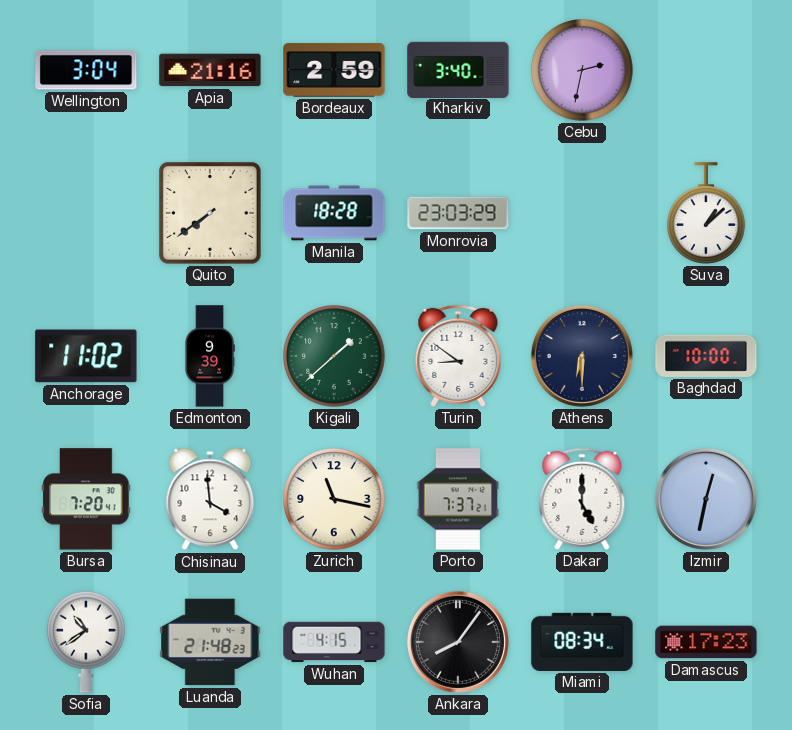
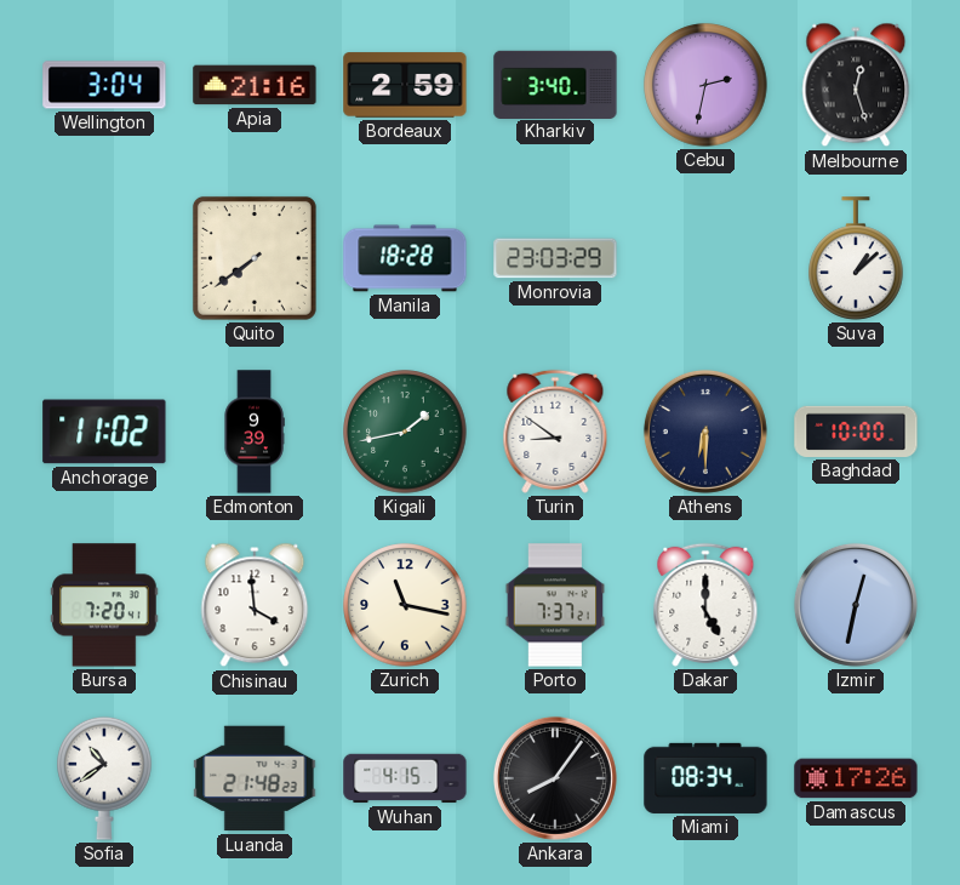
Melbourne: none -> 12:27 (856, 85)
Kigali: 1:38 -> 1:43 (405, 432)
Damascus: 17:23 -> 17:26 (856, 778)
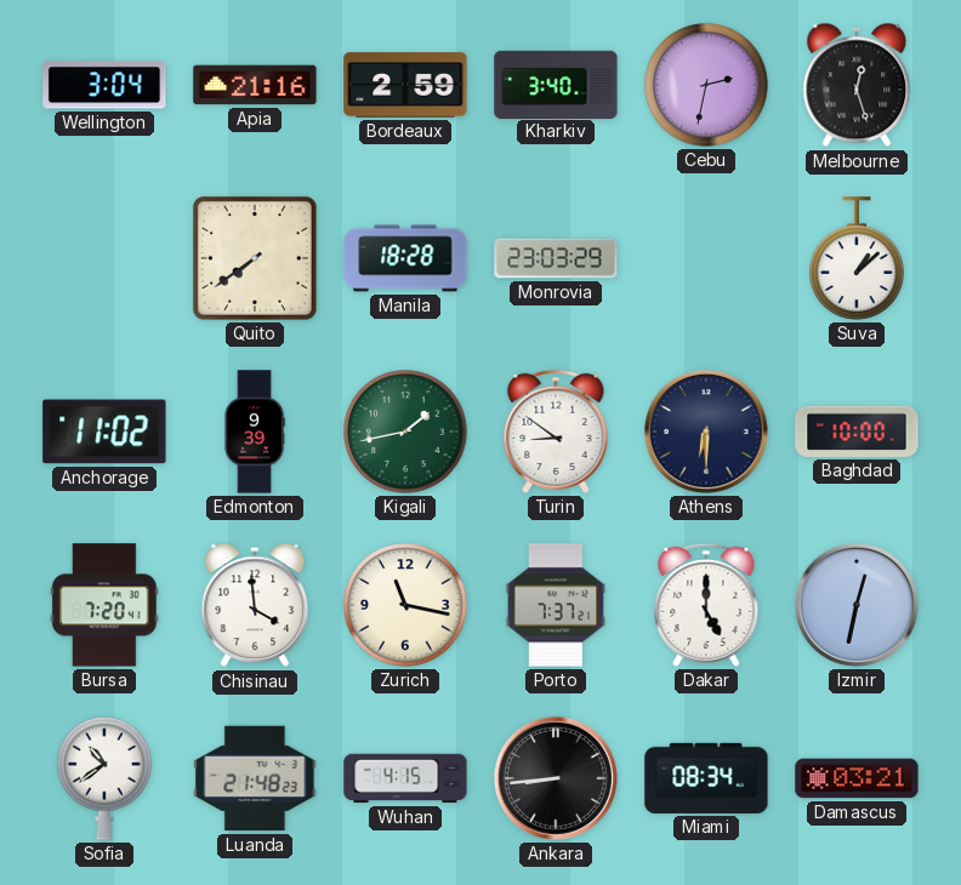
Ankara: 8:06 -> 8:44 (556, 778)
Damascus: 17:26 -> 03:21 (857, 778)
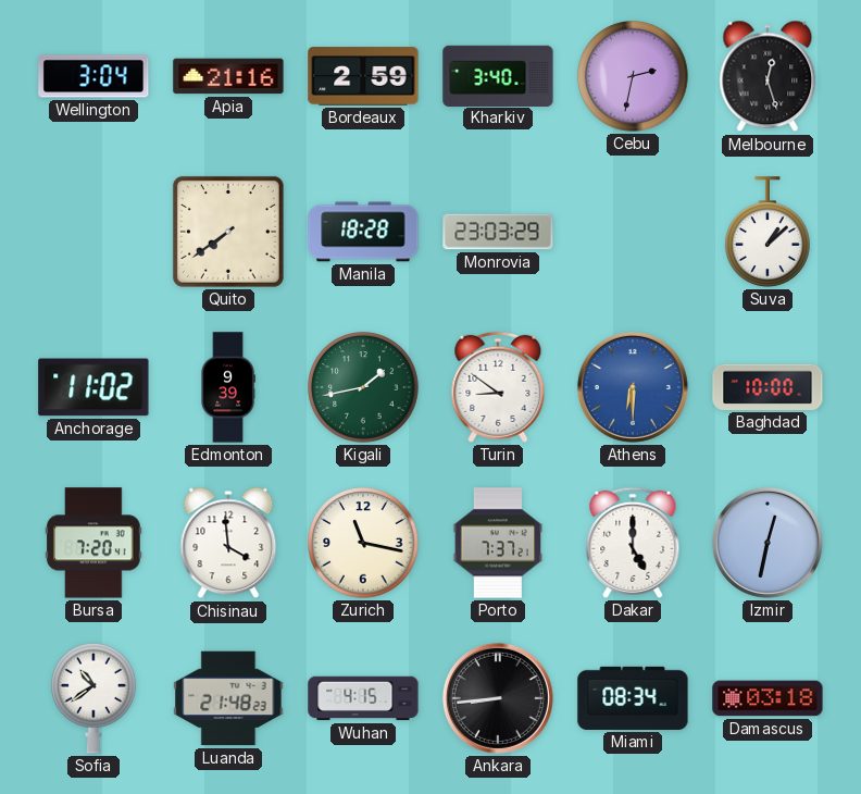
Athens dial: navy -> blue (633, 387)
Damascus: 03:21 -> 03:18 (768, 698)
